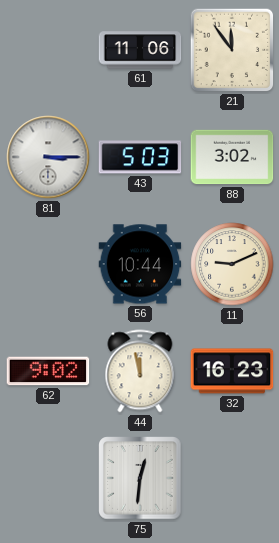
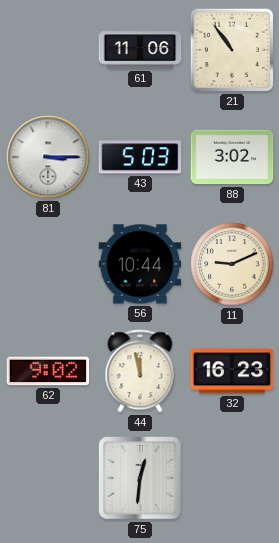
21: 11:54 -> 10:54 (232, 50)
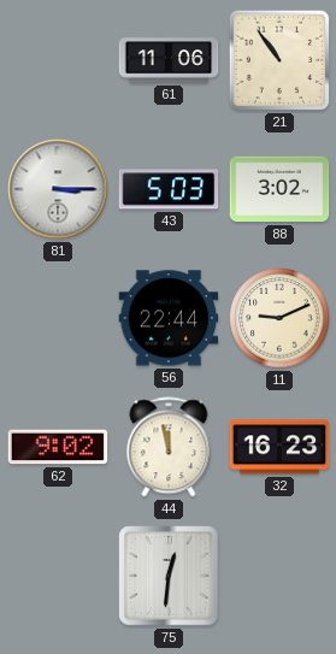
56: 10:44 -> 22:44 (169, 318)
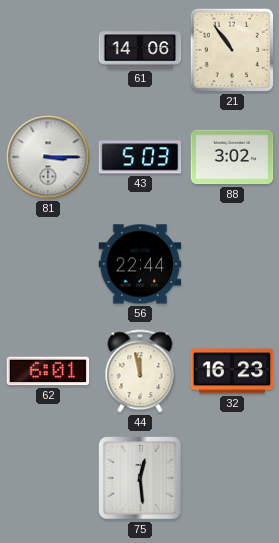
61: 11:06 -> 14:06 (140, 50)
11: 9:11 -> none (279, 318)
62: 9:02 -> 6:01 (48, 371)
75: 12:31 -> 12:29 (140, 478)
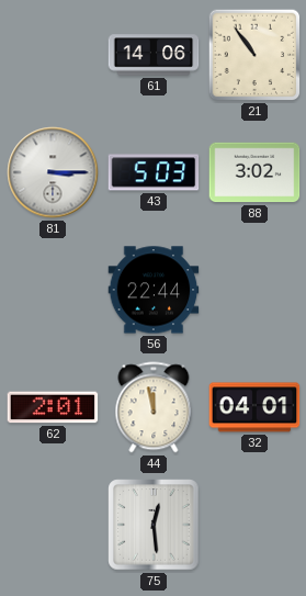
62: 6:01 -> 2:01 (53, 407)
32: 16:23 -> 04:01 (254, 407)
